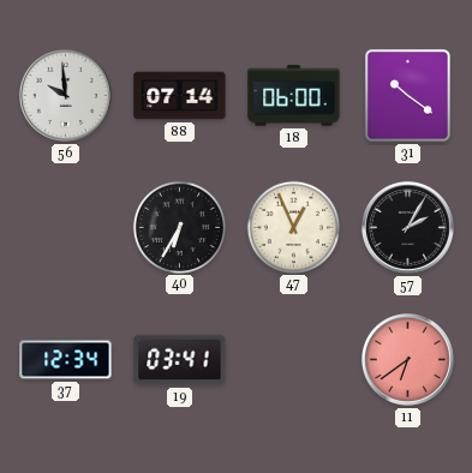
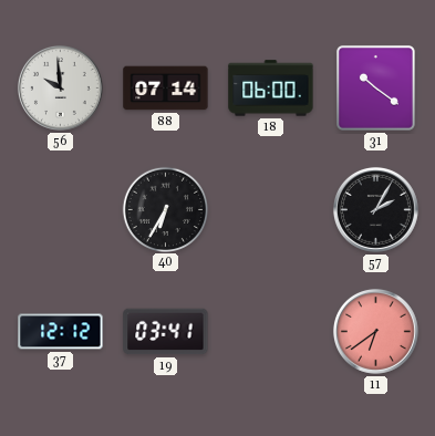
47: 12:56 -> none (293, 227)
37: 12:34 -> 12:12 (61, 332)
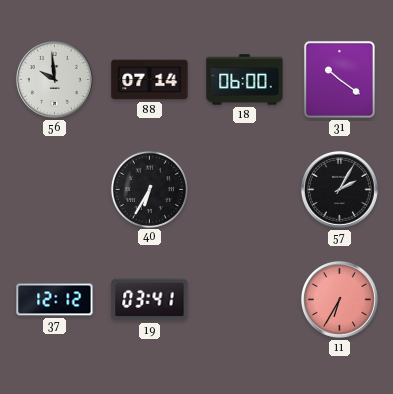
11: 6:39 -> 6:35 (339, 299)
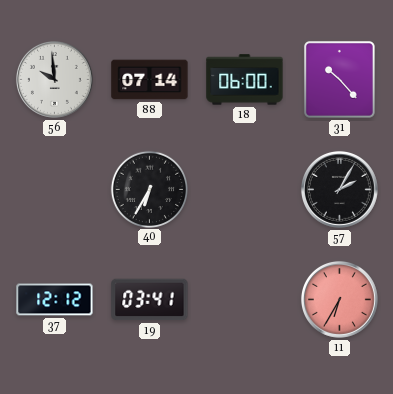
31: 10:21 -> 10:23 (339, 79)
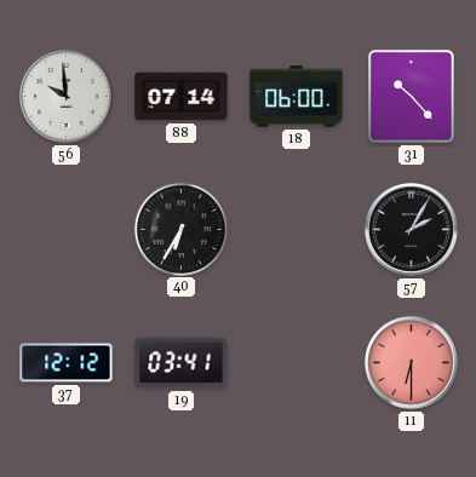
11: 6:35 -> 6:30 (411, 362)
